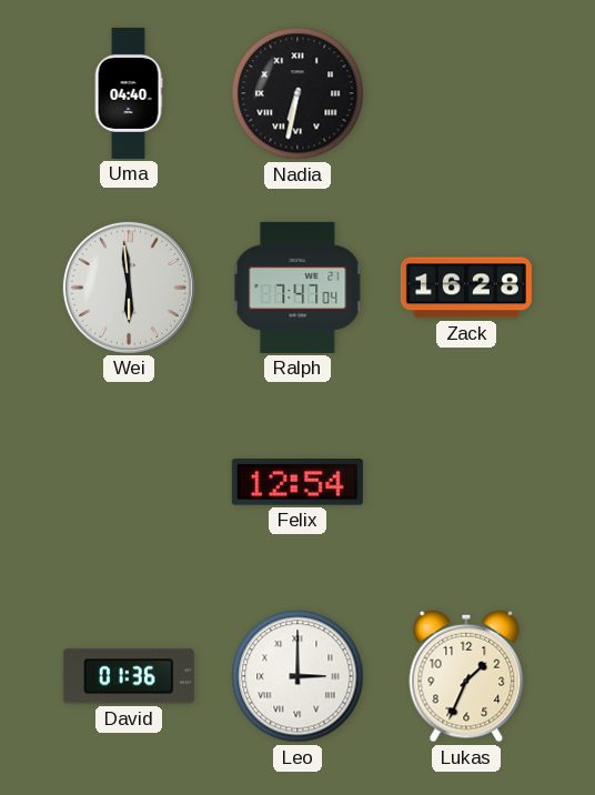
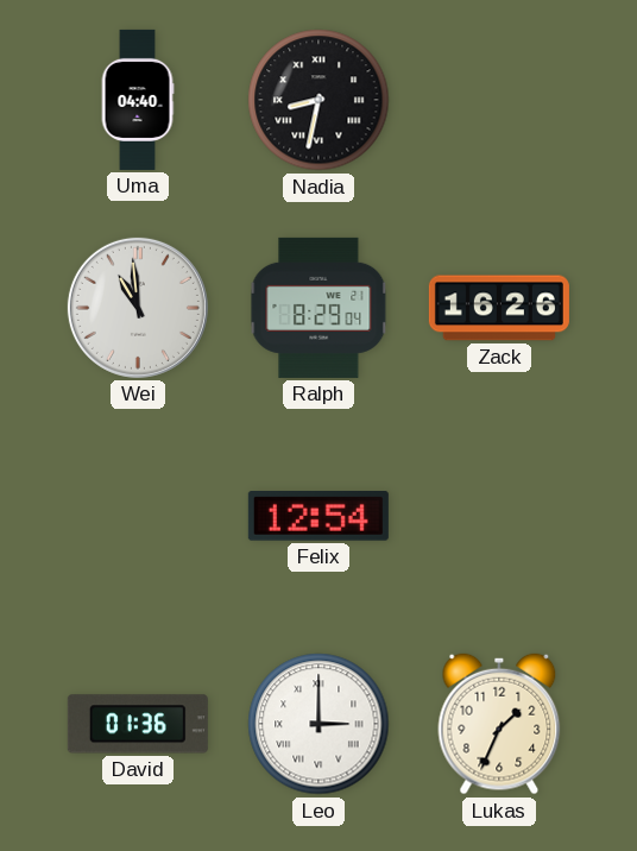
Nadia: 6:32 -> 8:32 (318, 100)
Wei: 5:59 -> 10:59 (138, 308)
Ralph: 7:47 -> 8:29 (318, 308)
Zack: 16:28 -> 16:26 (499, 308)
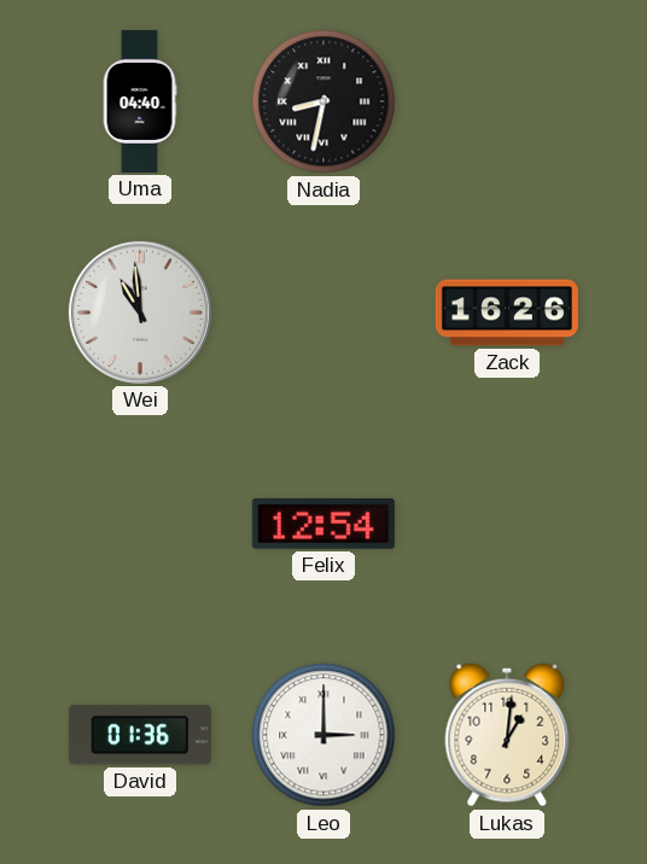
Ralph: 8:29 -> none (318, 308)
Lukas: 1:34 -> 1:01 (507, 735)
